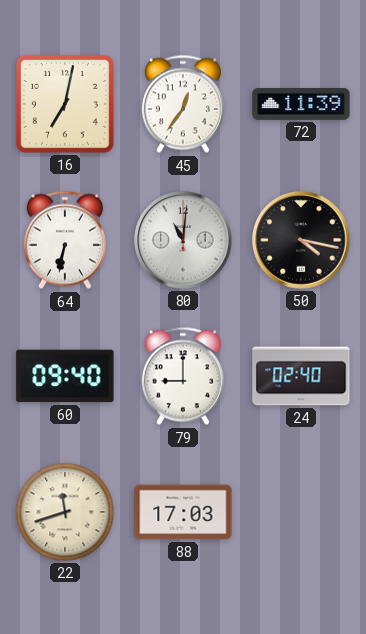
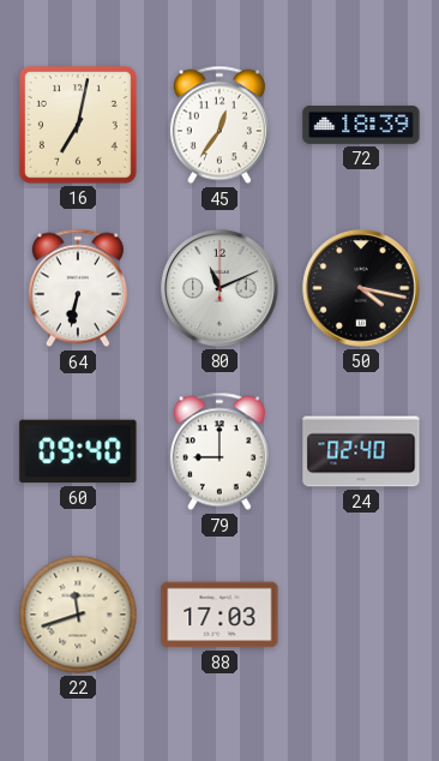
72: 11:39 -> 18:39 (361, 126)
80: 11:01 -> 11:11 (220, 288)
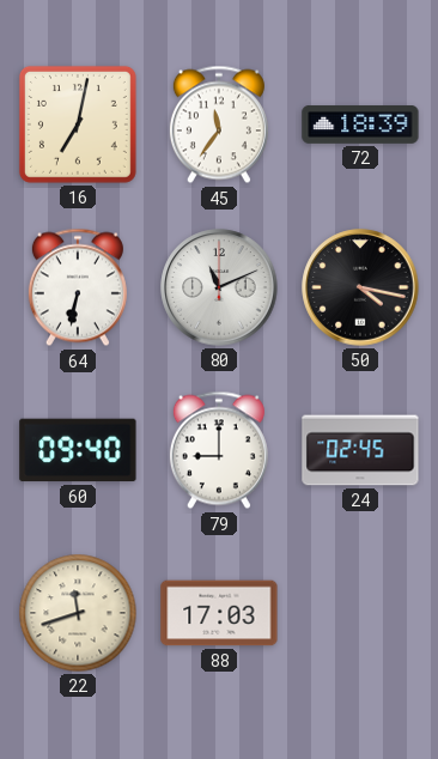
45: 12:36 -> 11:36 (219, 125)
24: 02:40 -> 02:45 (360, 450)
